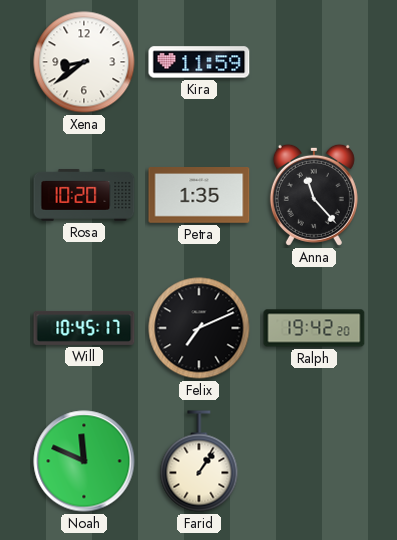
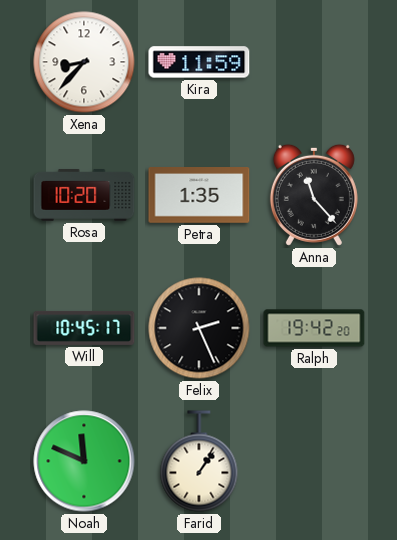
Xena: 8:39 -> 8:37 (84, 62)
Felix: 7:11 -> 2:26 (199, 328)
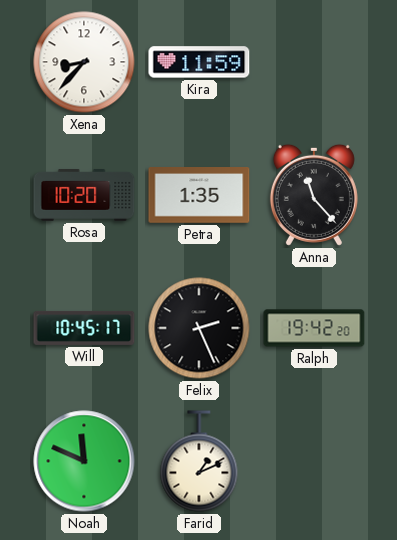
Farid: 1:06 -> 1:11 (199, 461)
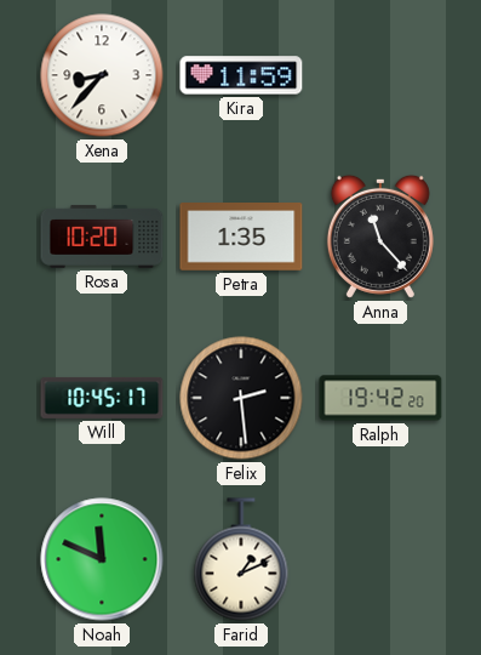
Felix: 2:26 -> 2:29 (241, 398)
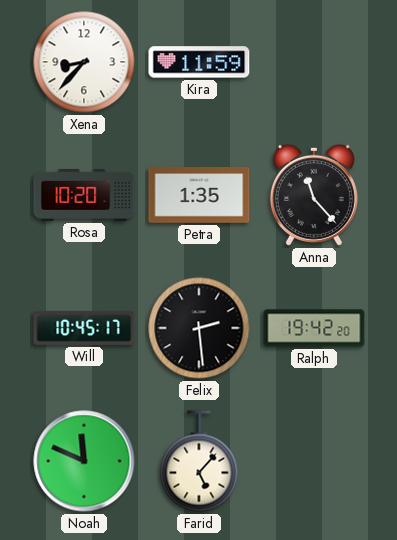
Farid: 1:11 -> 5:07 (199, 461)
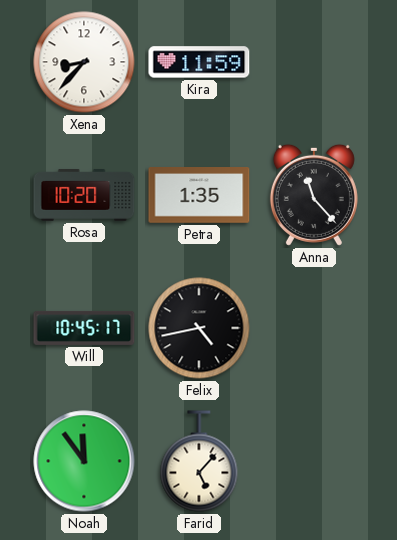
Felix: 2:29 -> 4:43 (199, 328)
Ralph: 19:42 -> none (314, 328)
Noah: 11:49 -> 11:54 (84, 461)
